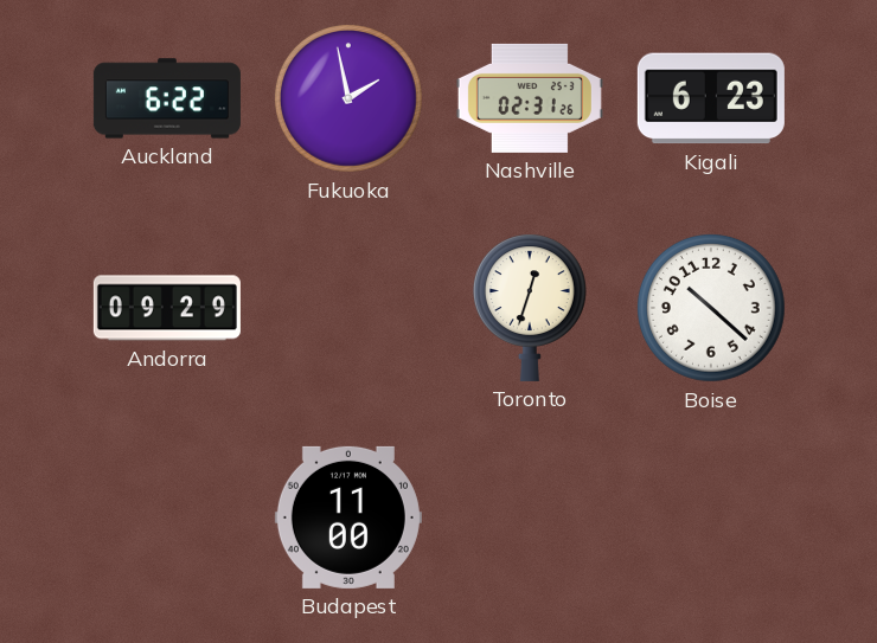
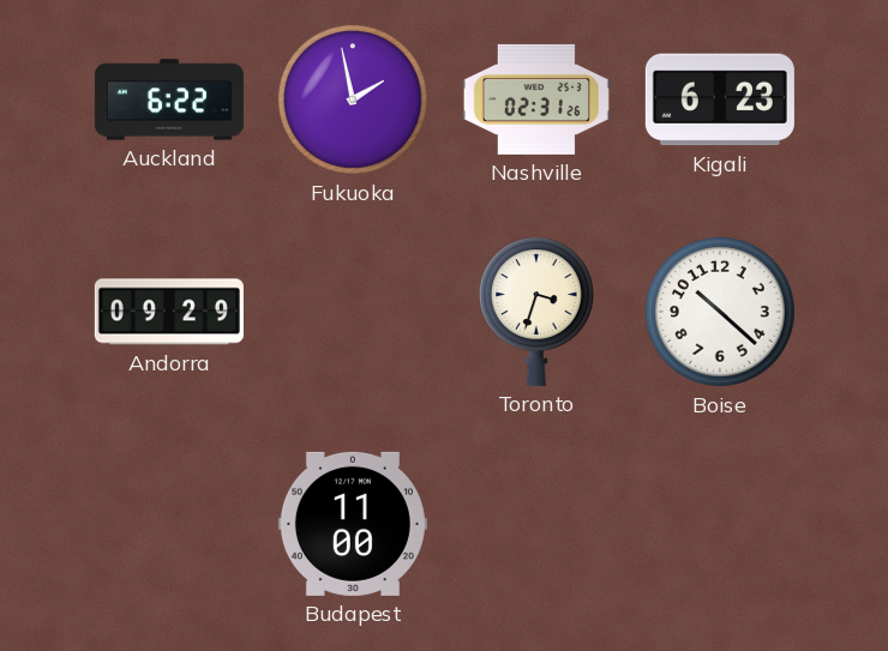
Toronto: 12:33 -> 3:33 (536, 312)
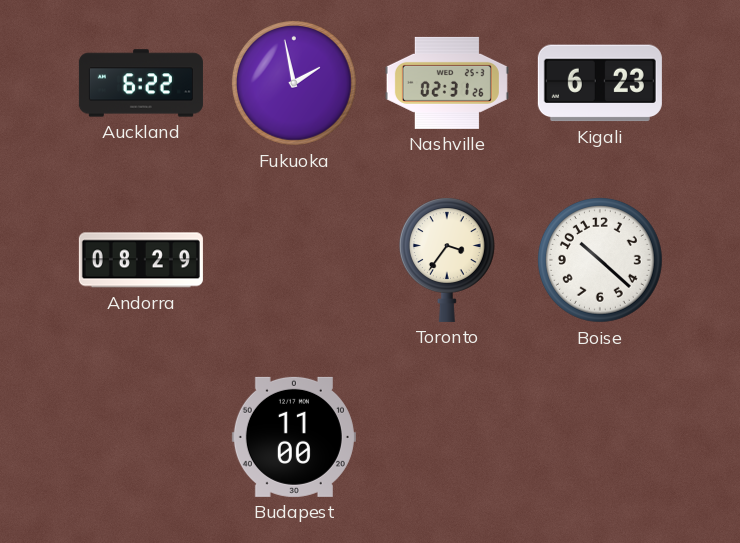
Andorra: 09:29 -> 08:29 (141, 260)
Toronto: 3:33 -> 3:36 (447, 260)
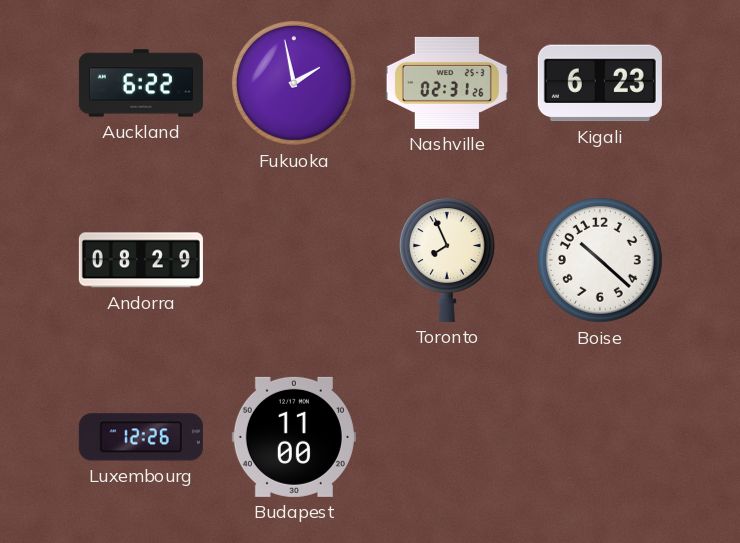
Toronto: 3:36 -> 7:56 (447, 260)
Luxembourg: none -> 12:26 (141, 437)
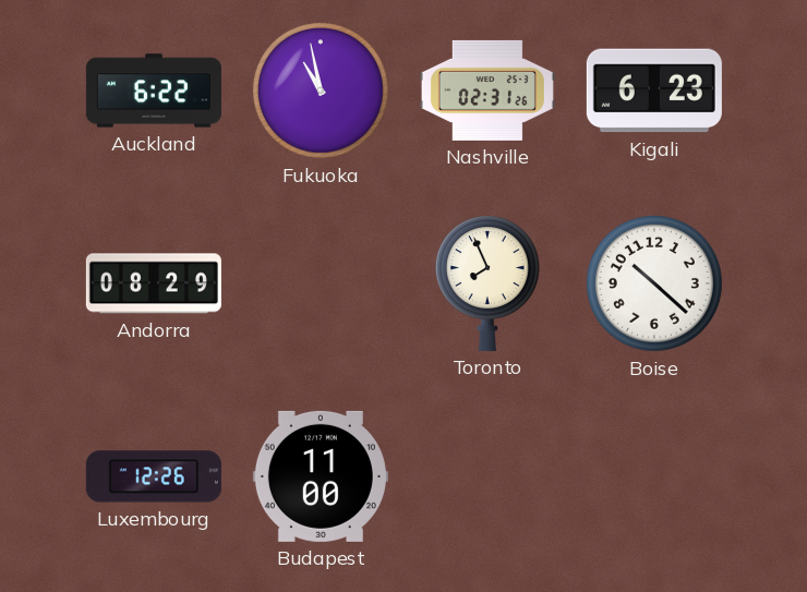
Fukuoka: 1:58 -> 10:58 (321, 90)
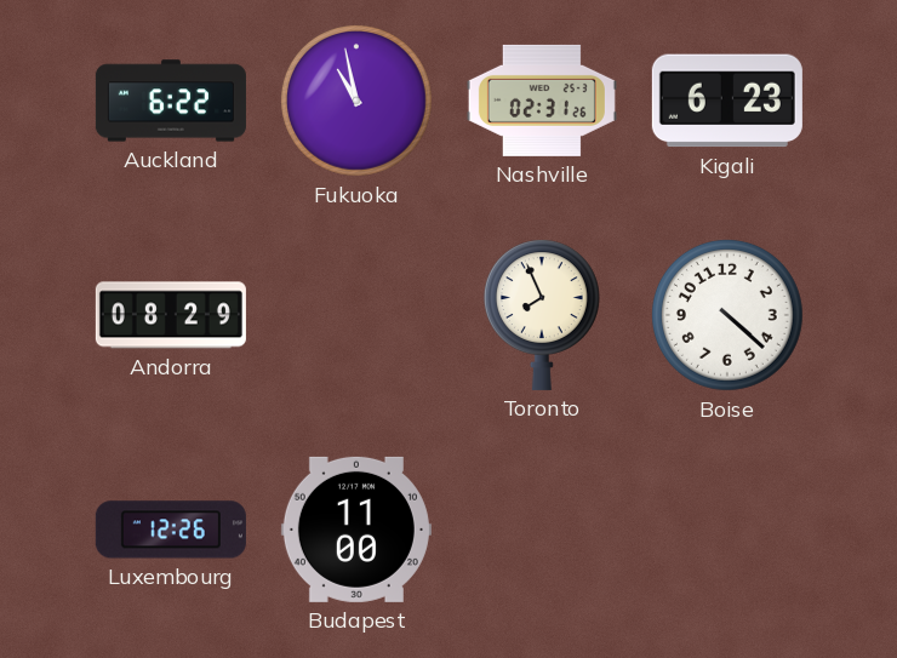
Boise: 10:22 -> 4:22 (727, 315)
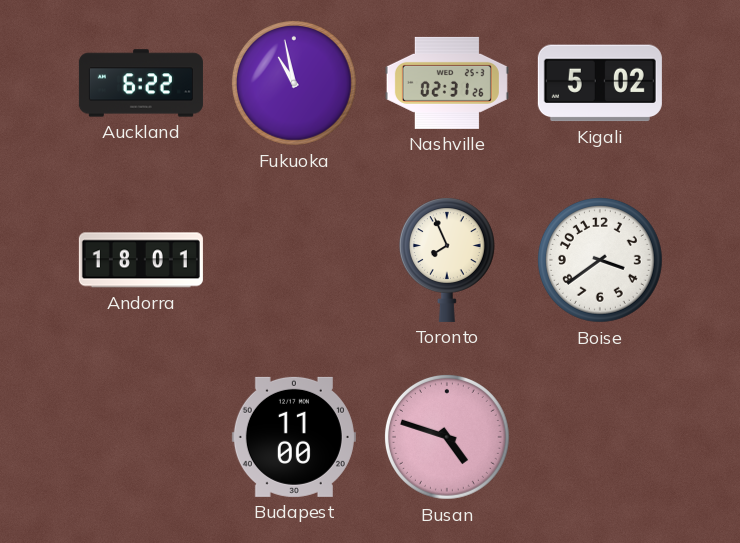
Kigali: 6:23 -> 5:02 (600, 83)
Andorra: 08:29 -> 18:01 (141, 260)
Boise: 4:22 -> 3:39 (600, 260)
Luxembourg: 12:26 -> none (171, 530)
Busan: none -> 4:48 (447, 437)
